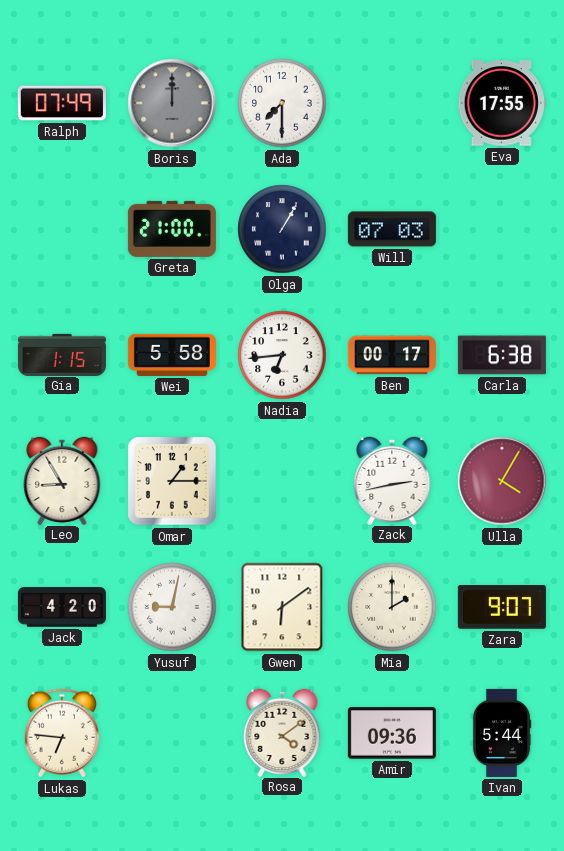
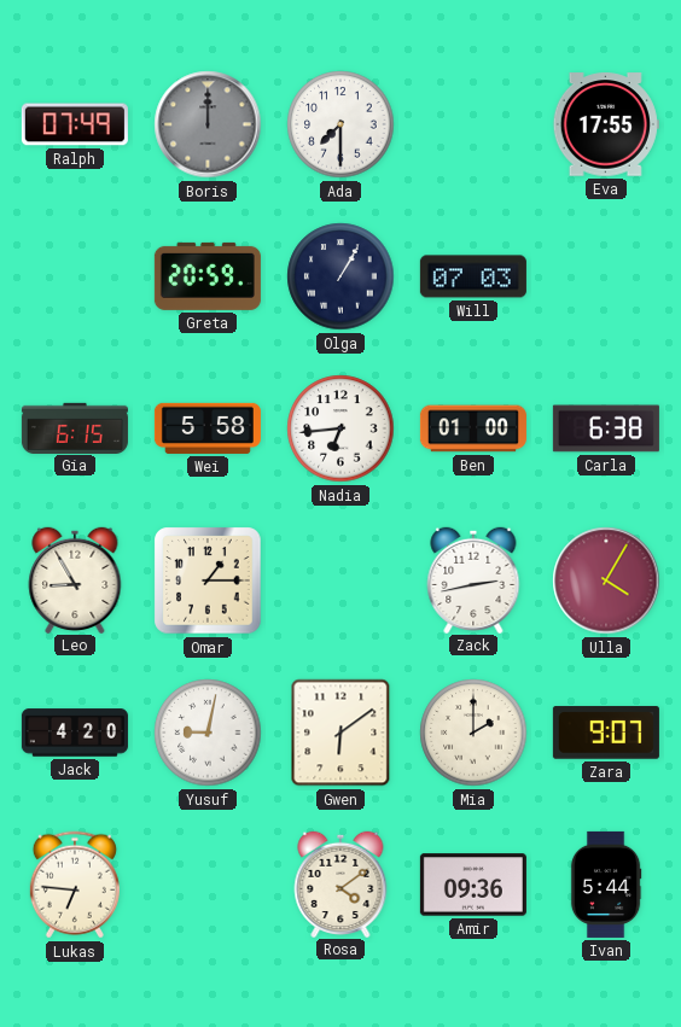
Greta: 21:00 -> 20:59 (208, 276)
Gia: 1:15 -> 6:15 (75, 427)
Ben: 00:17 -> 01:00 (473, 428)
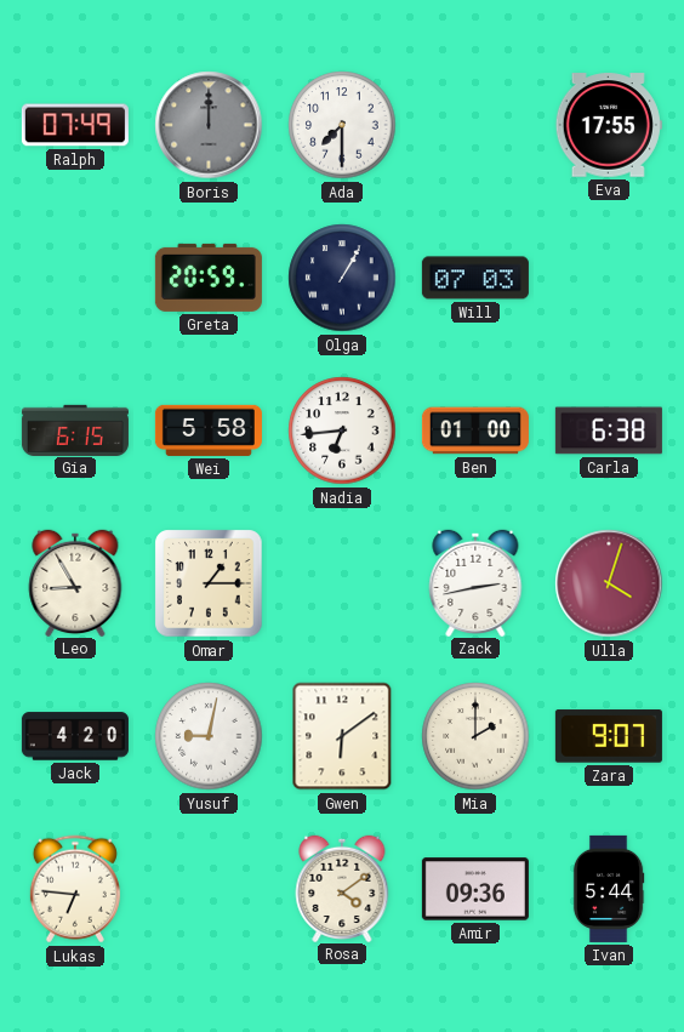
Ulla: 4:05 -> 4:03 (609, 583)
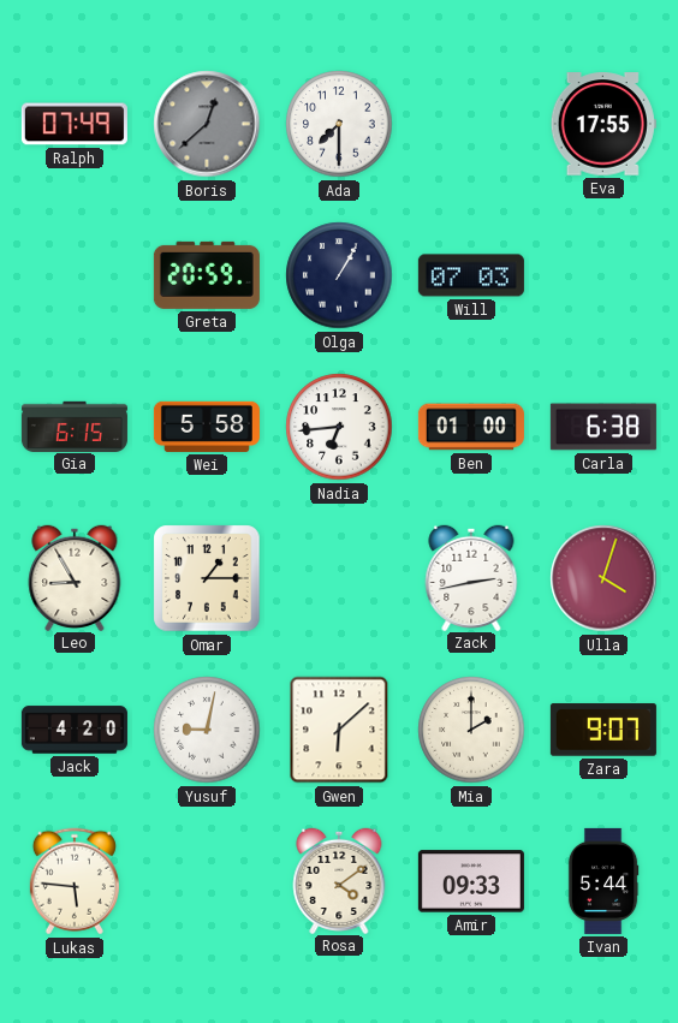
Boris: 12:00 -> 12:38 (207, 124)
Gwen: 6:09 -> 6:08 (339, 730)
Lukas: 6:46 -> 5:46 (75, 881)
Amir: 09:36 -> 09:33 (471, 881)
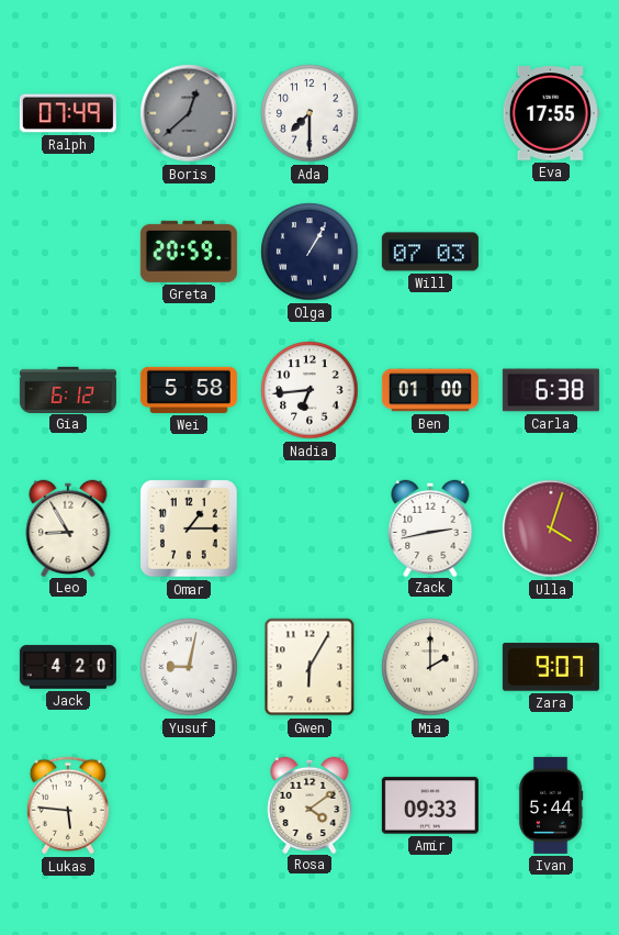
Gia: 6:15 -> 6:12 (68, 389)
Gwen: 6:08 -> 6:05 (309, 667)
